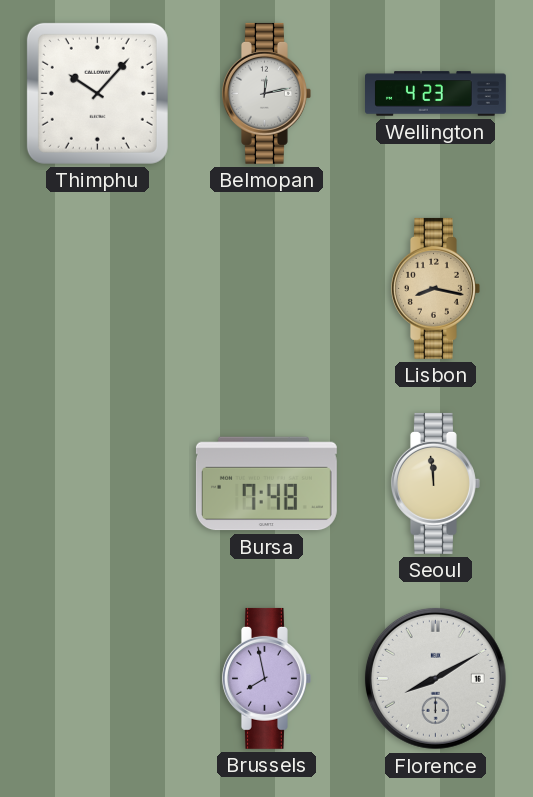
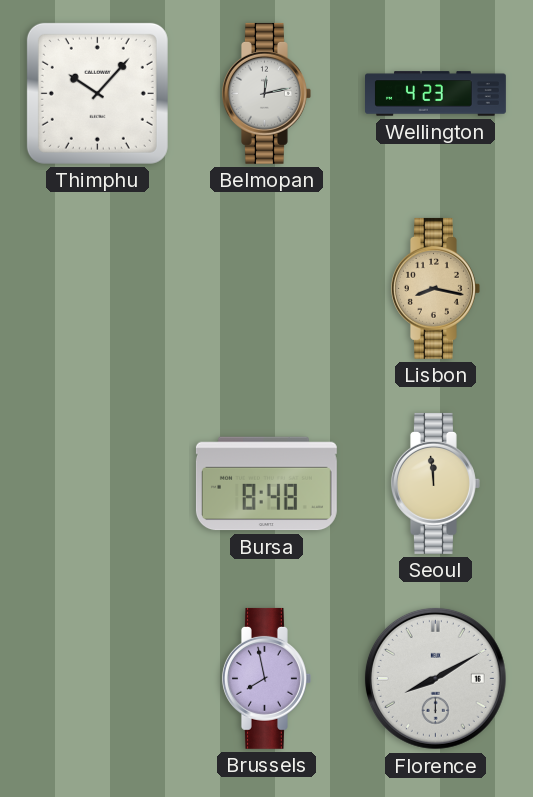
Bursa: 7:48 -> 8:48 (266, 484)
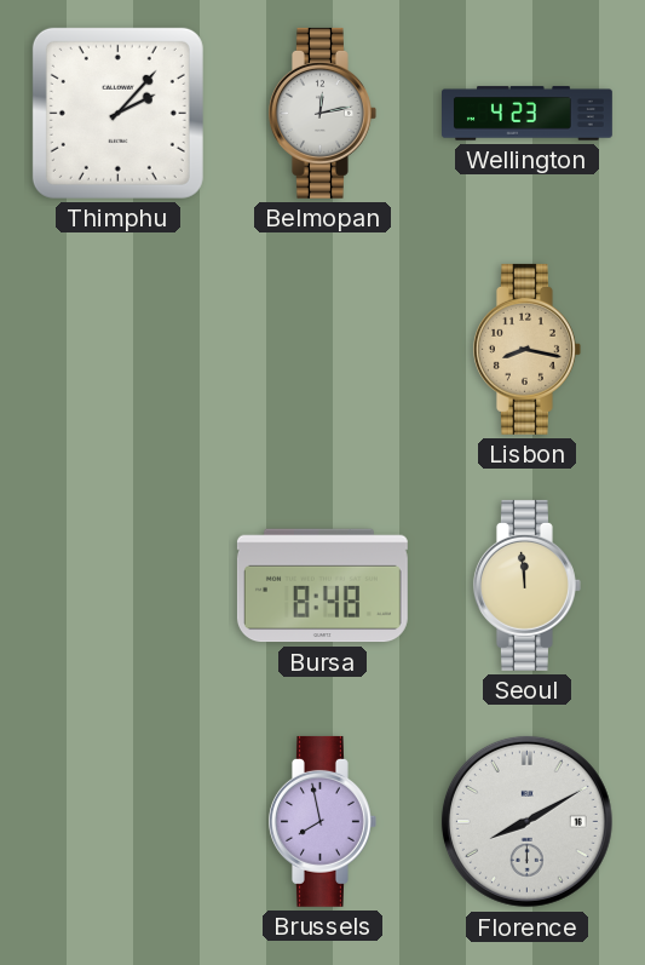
Thimphu: 10:07 -> 2:07 (117, 113)
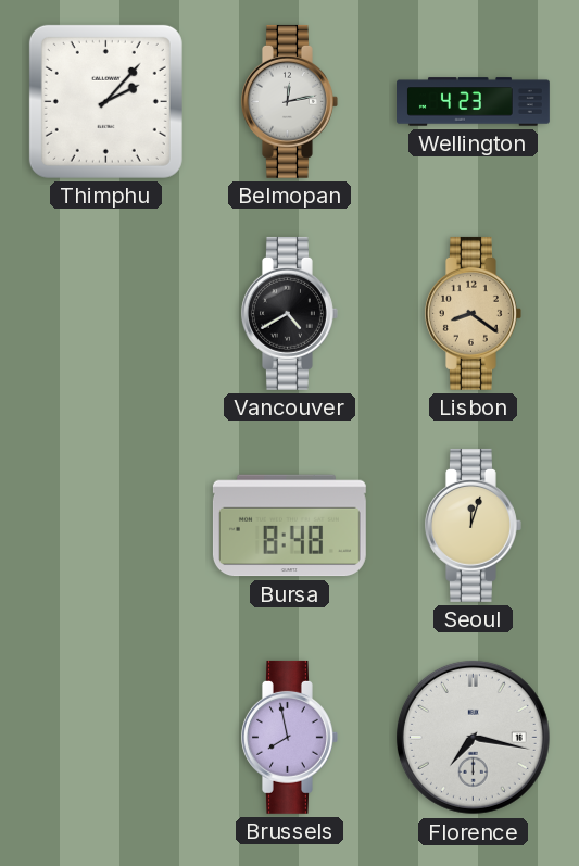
Vancouver: none -> 4:40 (289, 313)
Lisbon: 8:17 -> 8:21 (473, 313)
Seoul: 11:59 -> 12:03 (473, 525)
Florence: 8:10 -> 7:17 (473, 737)
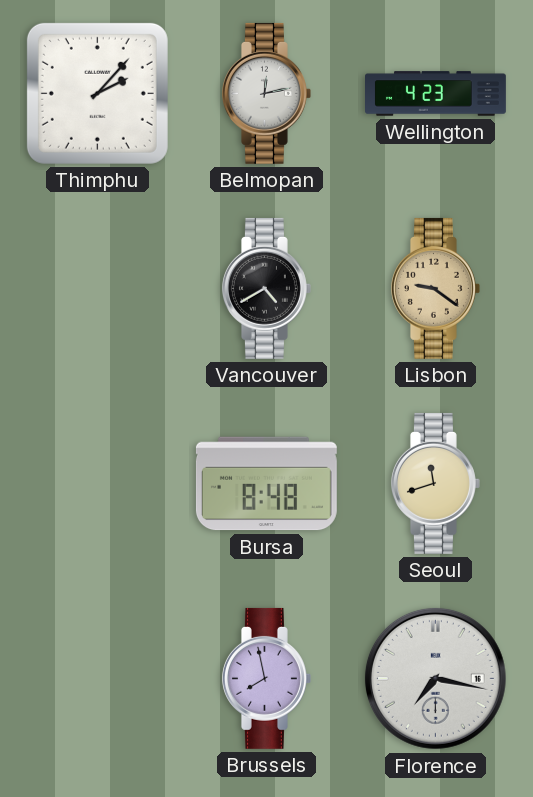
Lisbon: 8:21 -> 9:21 (435, 288)
Seoul: 12:03 -> 11:42 (435, 483)
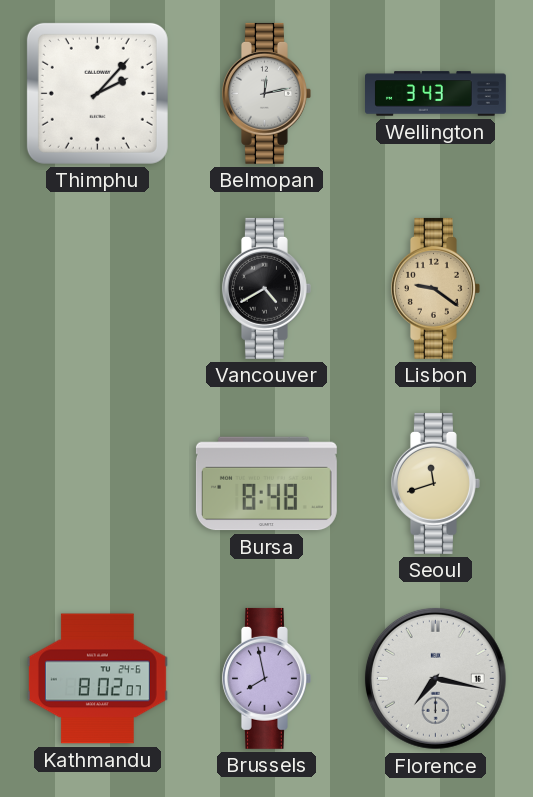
Wellington: 4:23 -> 3:43 (436, 94)
Kathmandu: none -> 8:02 (97, 679)
